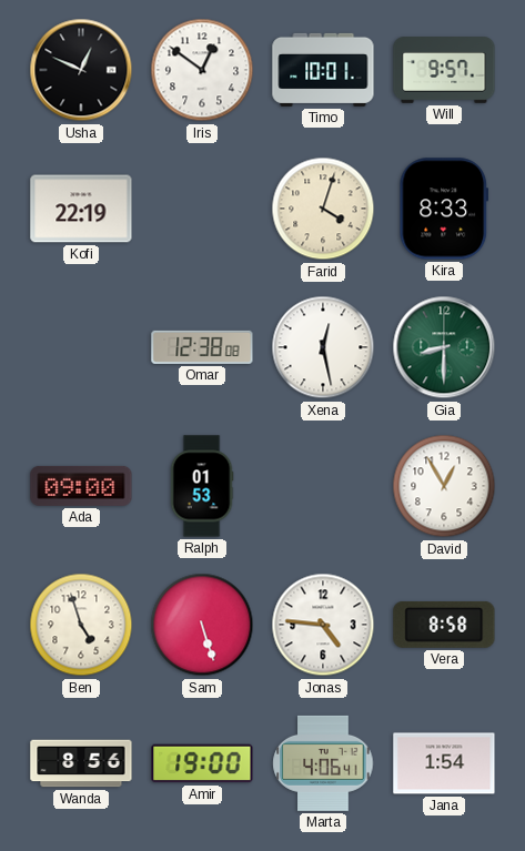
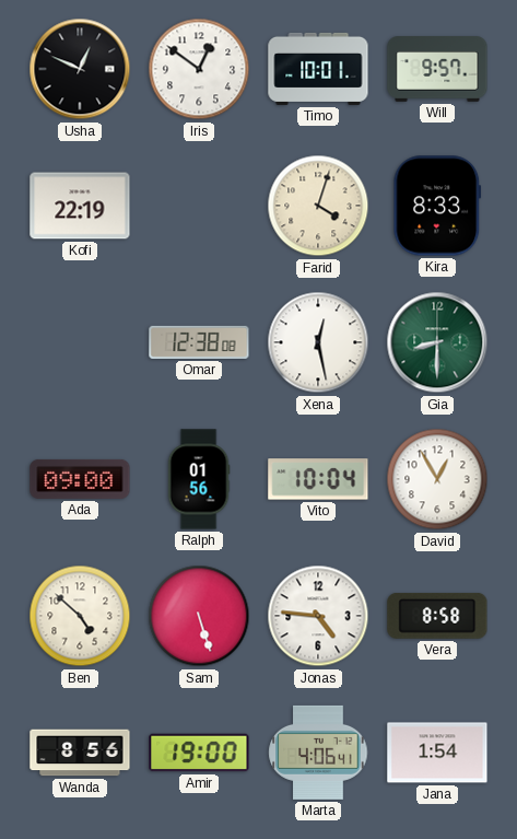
Ralph: 01:53 -> 01:56 (199, 479)
Vito: none -> 10:04 (318, 479)
Ben: 4:57 -> 4:52 (80, 616)
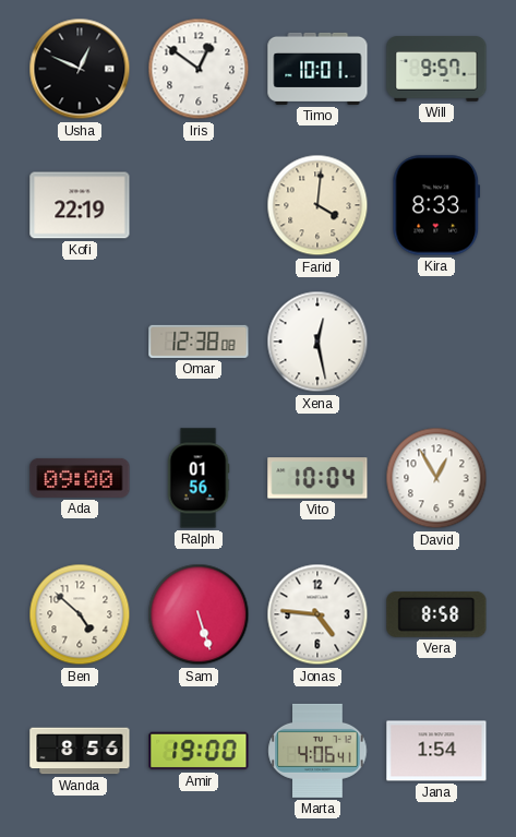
Farid: 4:03 -> 4:01 (317, 205)
Gia: 8:30 -> none (437, 342)
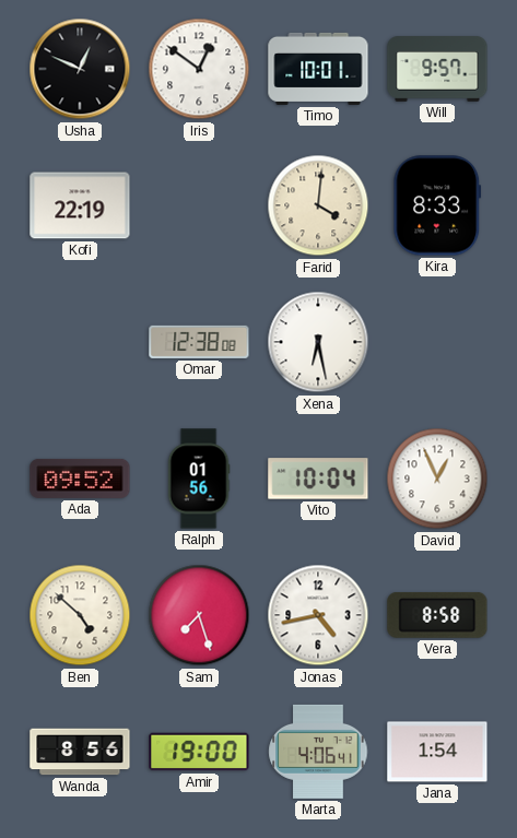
Xena: 12:28 -> 6:28 (318, 342)
Ada: 09:00 -> 09:52 (80, 479)
David: 12:55 -> 12:56 (437, 479)
Sam: 5:27 -> 7:27 (199, 615)
Jonas: 4:46 -> 4:43 (318, 615)
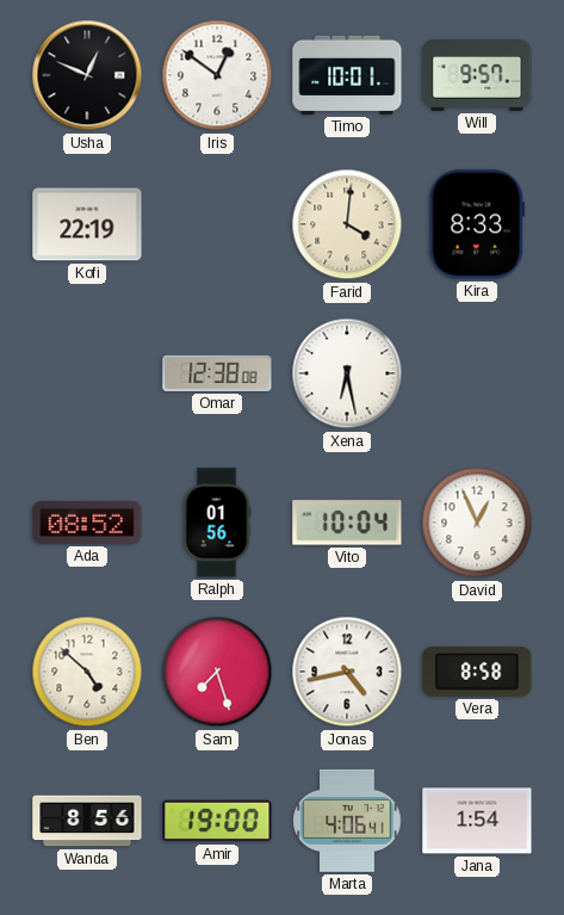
Ada: 09:52 -> 08:52 (87, 523)
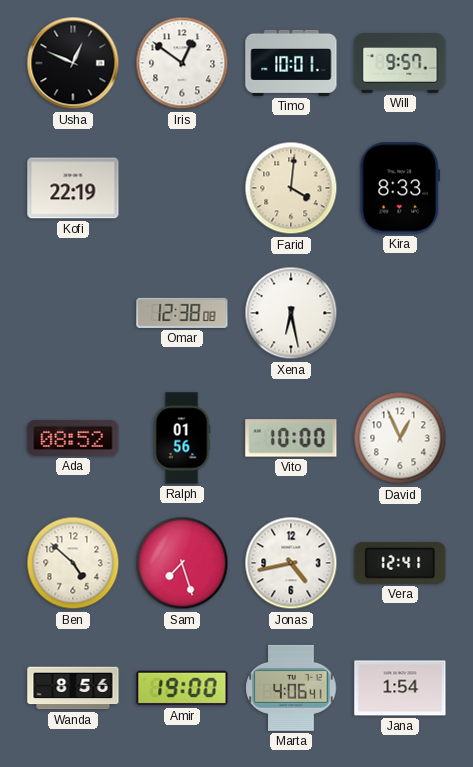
Vito: 10:04 -> 10:00 (291, 438)
Vera: 8:58 -> 12:41 (400, 563)
